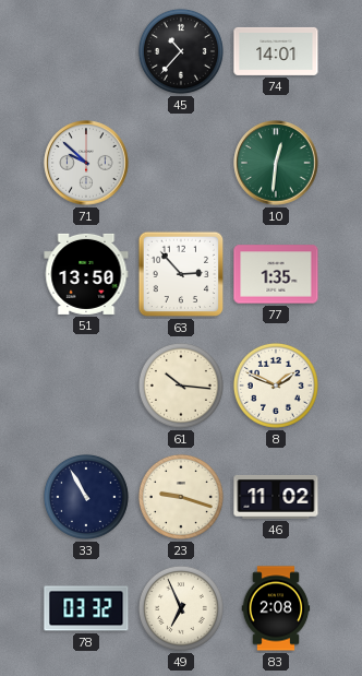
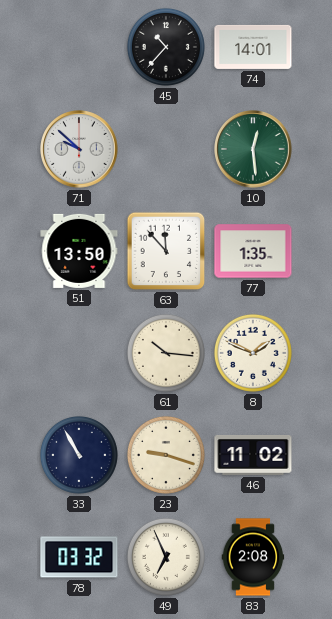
10: 12:31 -> 12:29 (253, 149)
63: 2:53 -> 11:53 (166, 251)
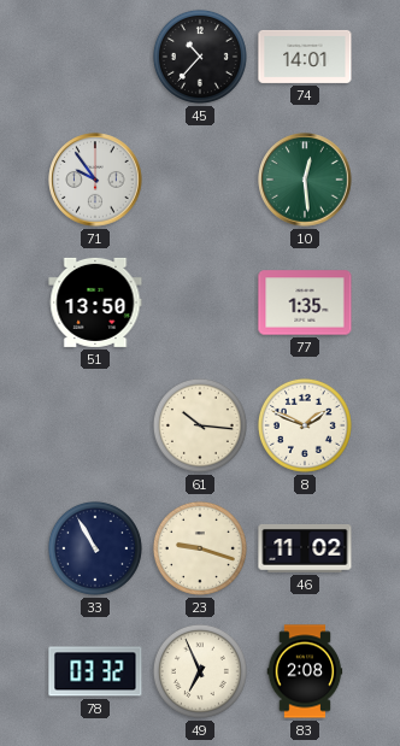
71: 9:52 -> 9:54 (95, 180)
63: 11:53 -> none (166, 251)
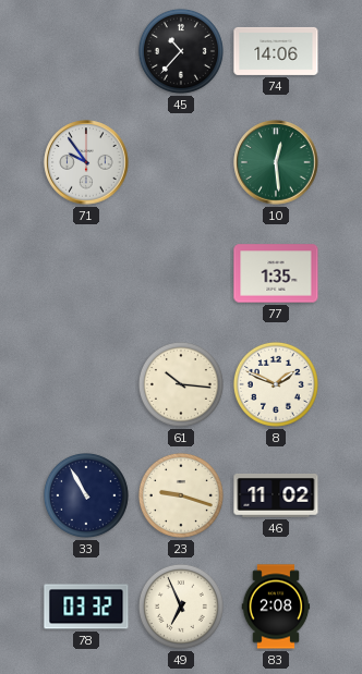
74: 14:01 -> 14:06 (276, 51)
51: 13:50 -> none (95, 302)
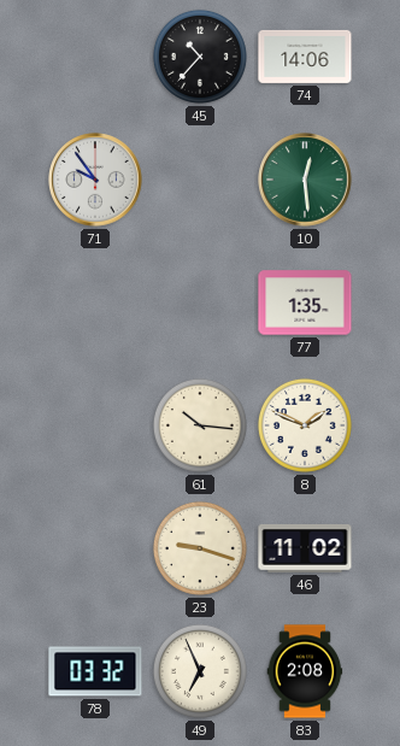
33: 10:55 -> none (86, 495)
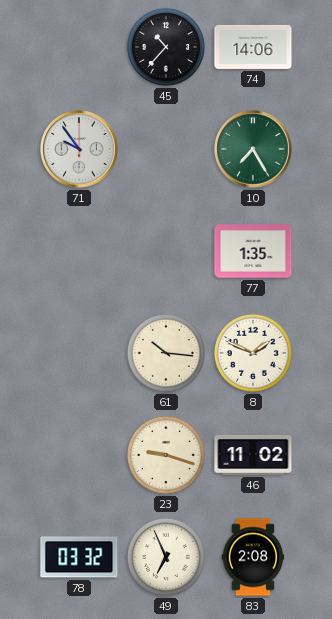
10: 12:29 -> 7:25 (253, 149)
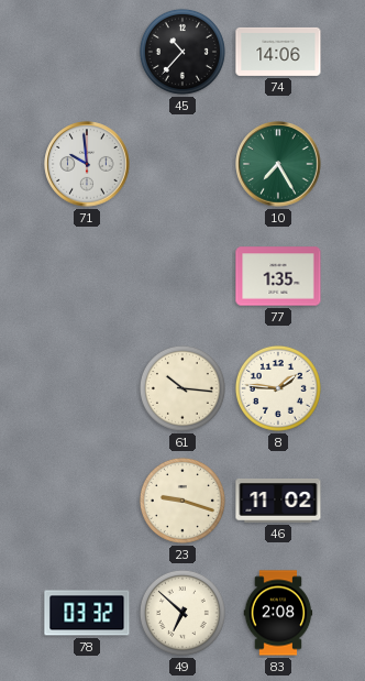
71: 9:54 -> 9:59 (87, 164)
8: 1:49 -> 1:46 (278, 388)
49: 6:56 -> 6:52 (182, 613)
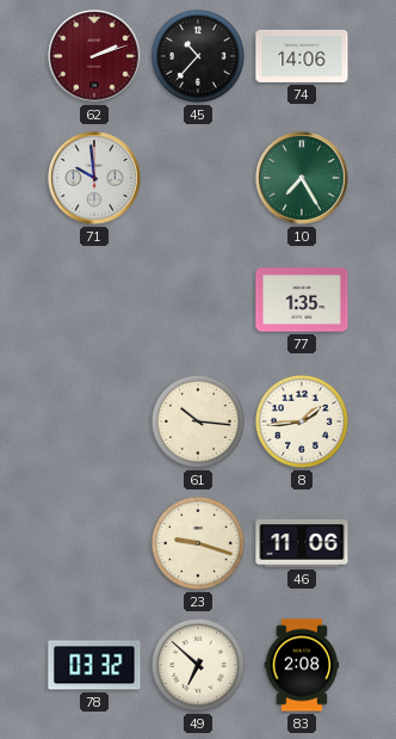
62: none -> 2:12 (94, 56)
8: 1:46 -> 1:44 (302, 421)
46: 11:02 -> 11:06 (302, 543)
